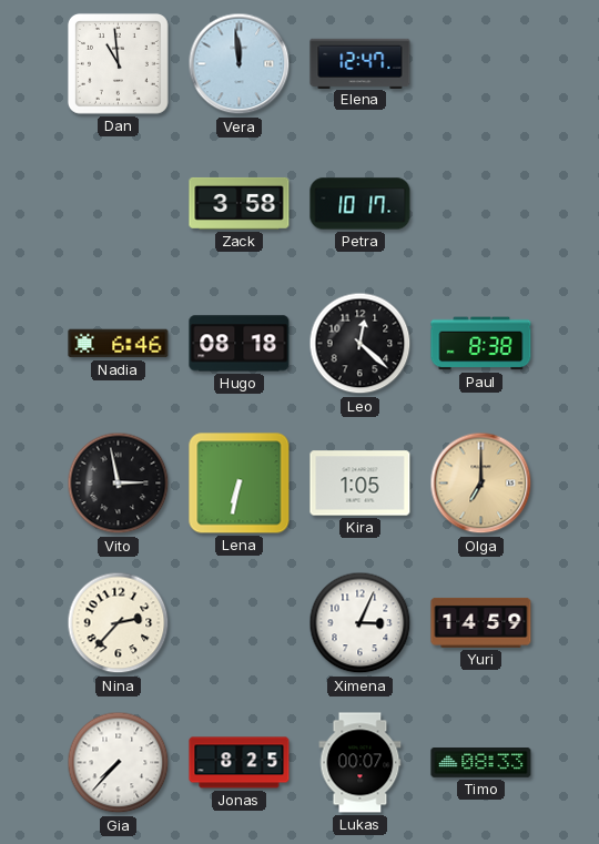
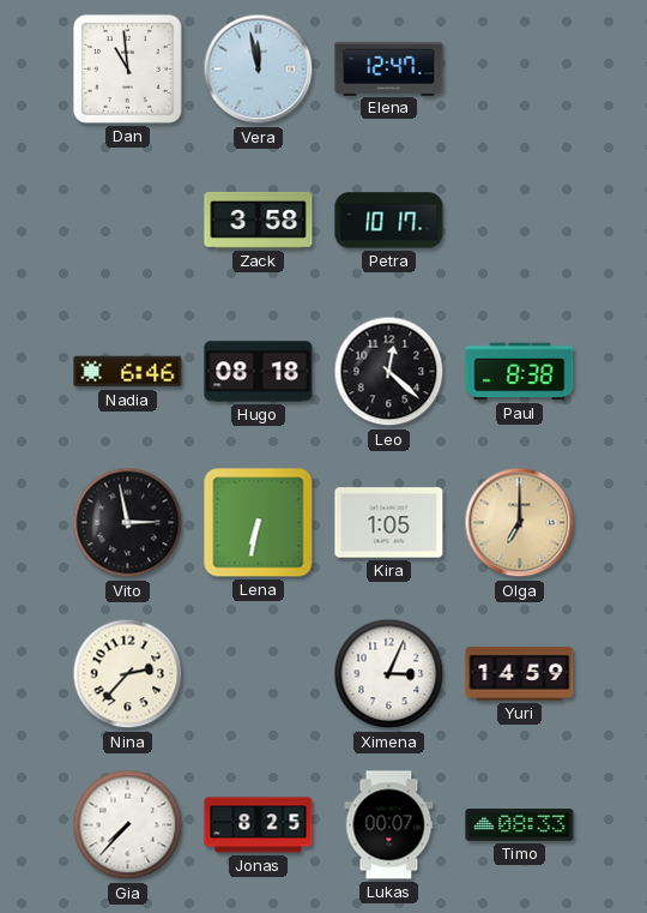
Vera: 11:59 -> 11:58 (259, 70)
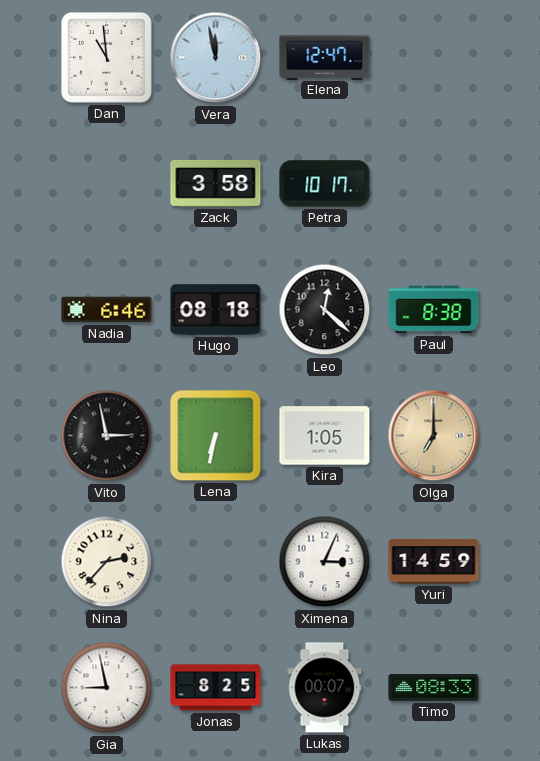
Gia: 7:37 -> 8:58 (107, 688)
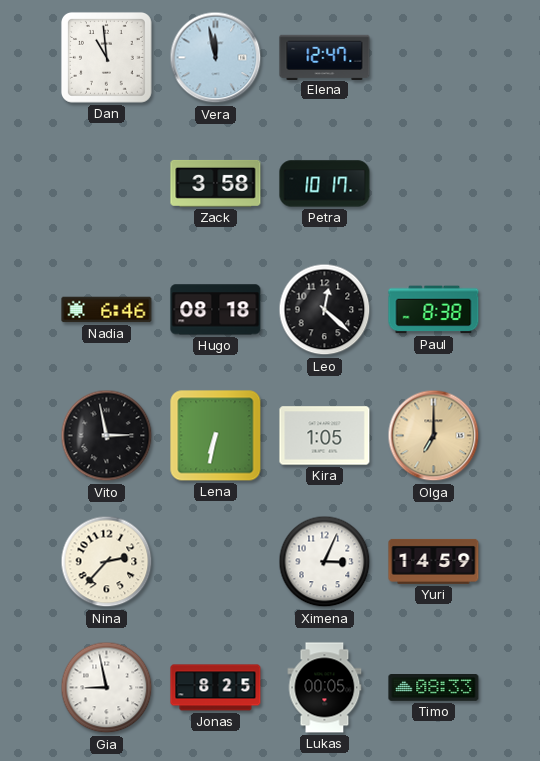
Lukas: 00:07 -> 00:05 (325, 688)
